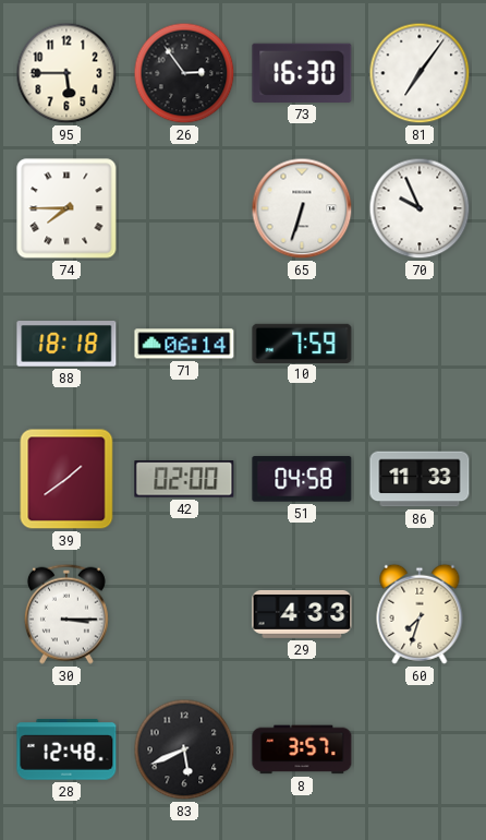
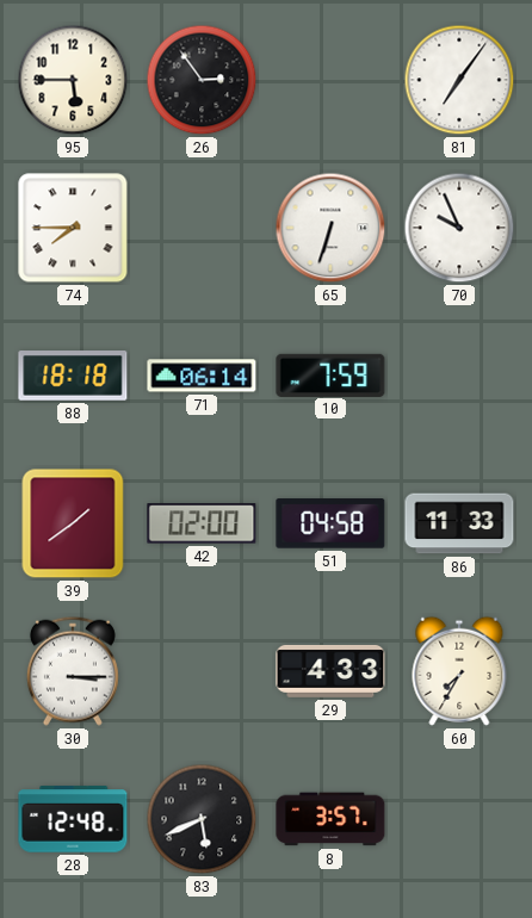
73: 16:30 -> none (302, 73)
60: 7:33 -> 7:35 (459, 671)
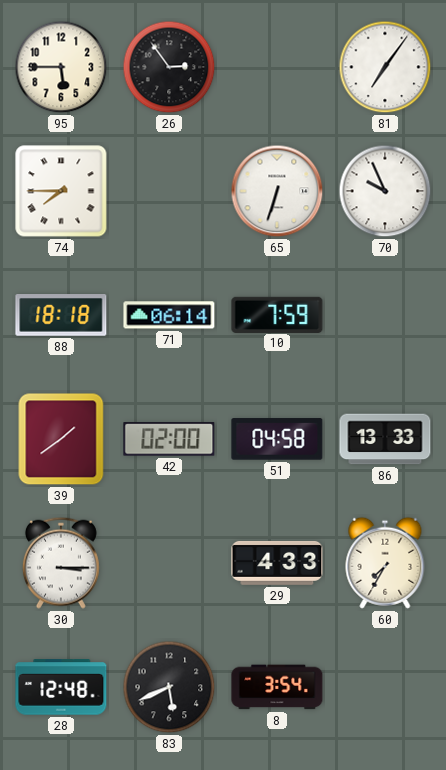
86: 11:33 -> 13:33 (385, 439)
8: 3:57 -> 3:54 (277, 687)
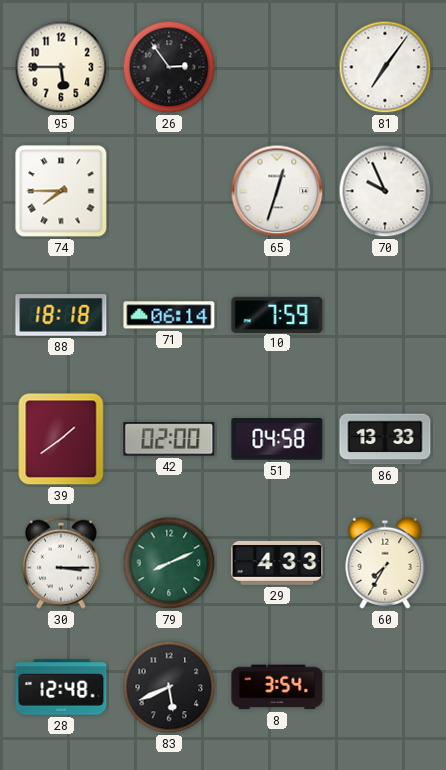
65: 6:33 -> 12:33 (277, 191)
79: none -> 8:11 (169, 563)
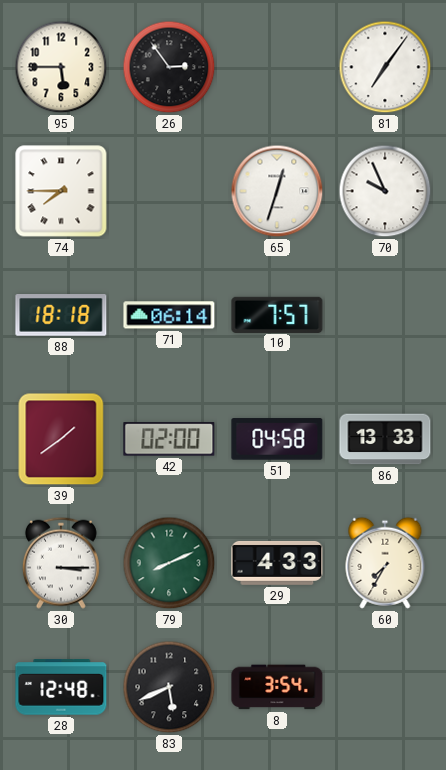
10: 7:59 -> 7:57 (277, 314)
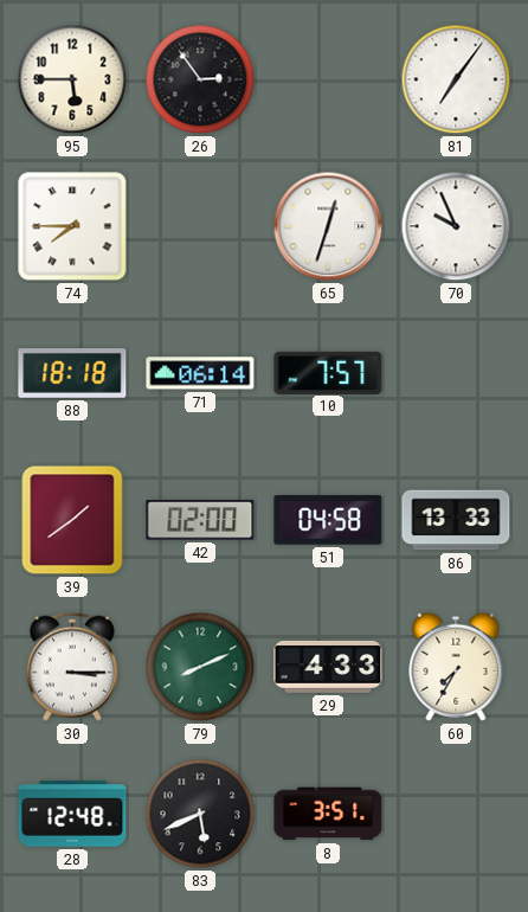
8: 3:54 -> 3:51 (328, 814)
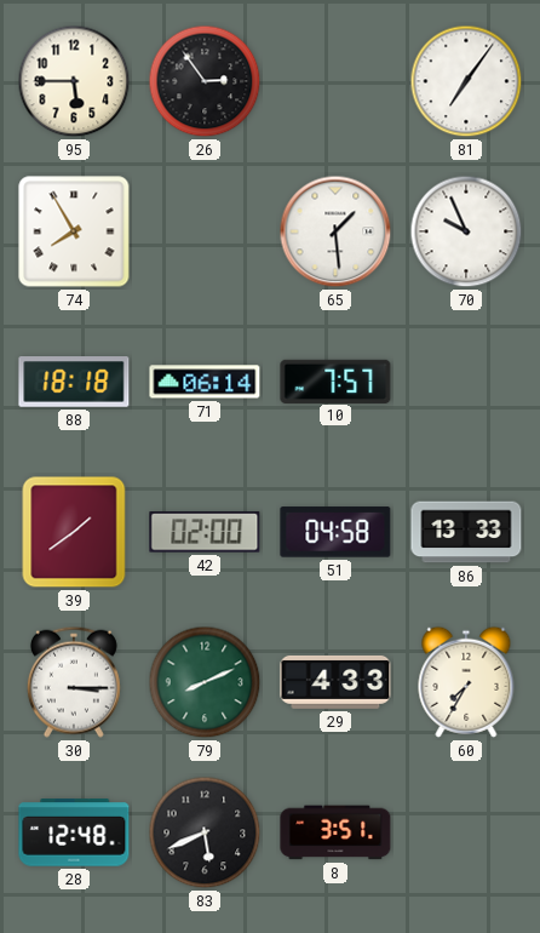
74: 7:45 -> 7:55 (74, 231)
65: 12:33 -> 1:29 (335, 231)
